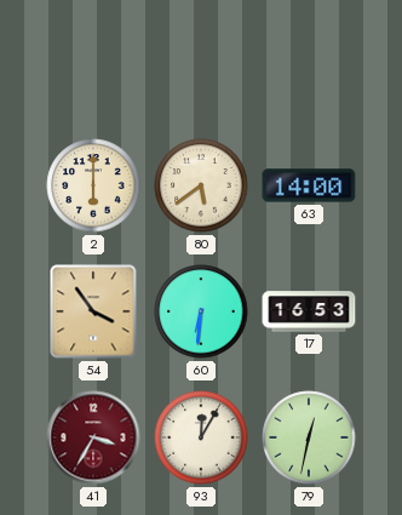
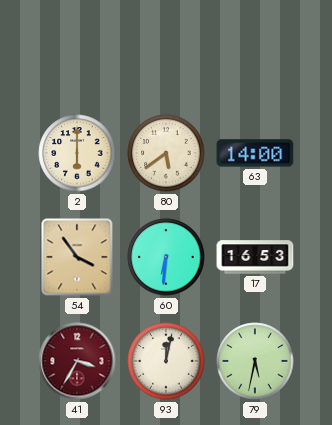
93: 12:05 -> 12:02 (166, 361)
79: 12:32 -> 5:32 (255, 361)
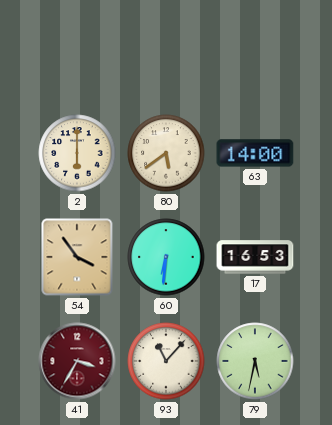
93: 12:02 -> 11:07 (166, 361)
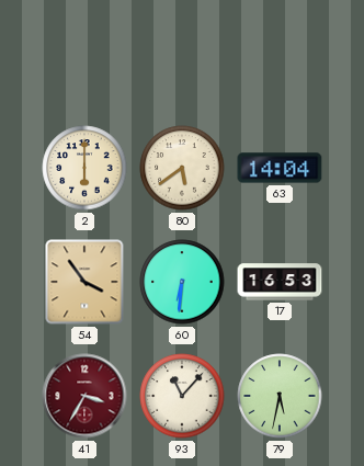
63: 14:00 -> 14:04 (280, 168)
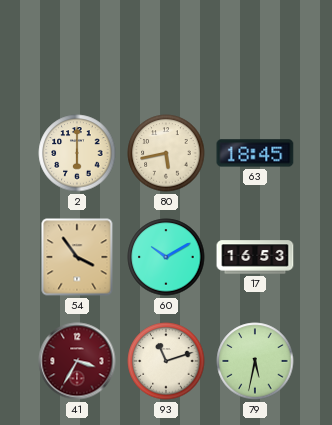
80: 5:39 -> 5:43 (166, 153)
63: 14:04 -> 18:45 (255, 153)
60: 6:31 -> 10:10 (166, 257)
93: 11:07 -> 11:12 (166, 361)
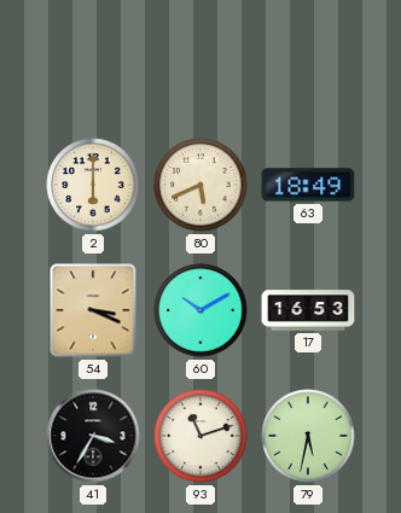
80: 5:43 -> 5:41 (200, 185)
63: 18:45 -> 18:49 (308, 185)
54: 3:54 -> 3:19 (93, 310)
41 dial: burgundy -> black (93, 436)
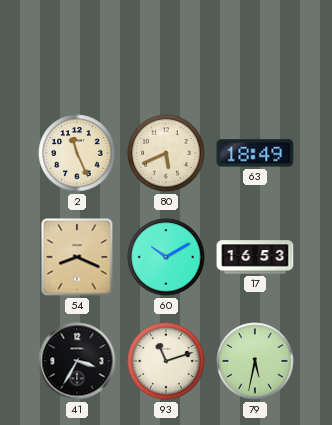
2: 6:00 -> 11:26 (77, 153)
54: 3:19 -> 8:19 (77, 257)
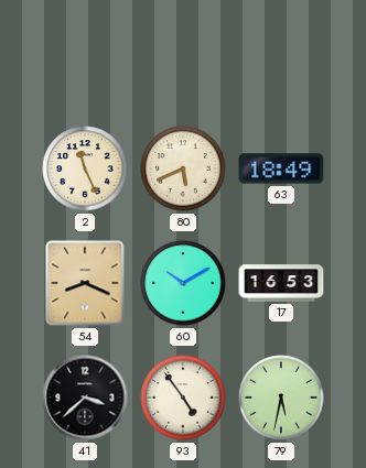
41: 3:35 -> 3:38 (85, 398)
93: 11:12 -> 4:54 (183, 398)
